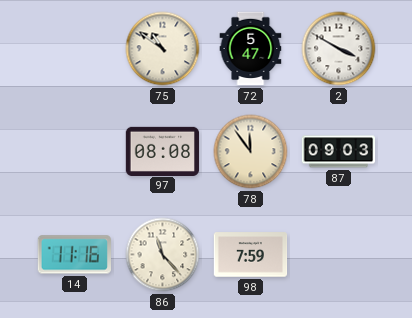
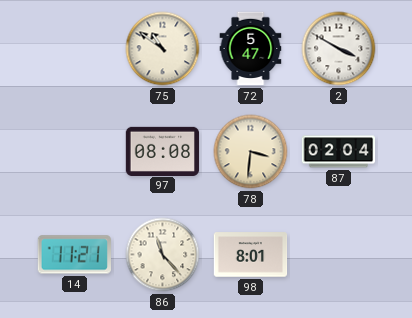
78: 11:54 -> 3:31 (251, 152)
87: 09:03 -> 02:04 (339, 152)
14: 11:16 -> 11:21 (74, 255)
98: 7:59 -> 8:01 (251, 255)
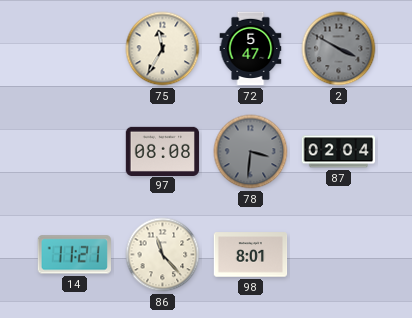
75: 10:51 -> 11:35 (163, 49)
2 dial: white -> grey (339, 49)
78 dial: cream -> grey (251, 152)
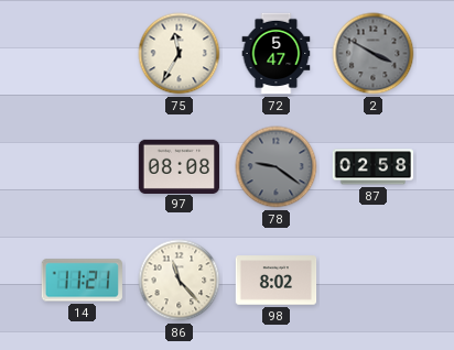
78: 3:31 -> 9:21 (277, 167)
87: 02:04 -> 02:58 (374, 167)
98: 8:01 -> 8:02 (277, 281)
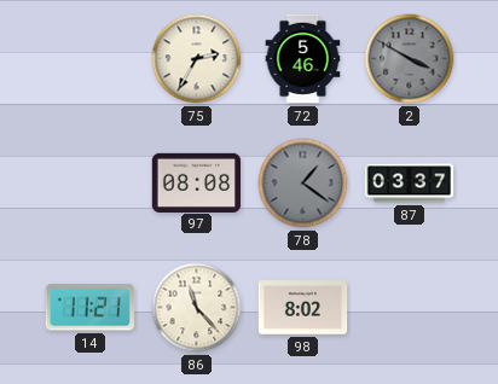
75: 11:35 -> 2:35 (197, 59)
72: 5:47 -> 5:46 (303, 59)
78: 9:21 -> 1:21 (303, 184)
87: 02:58 -> 03:37 (410, 184)
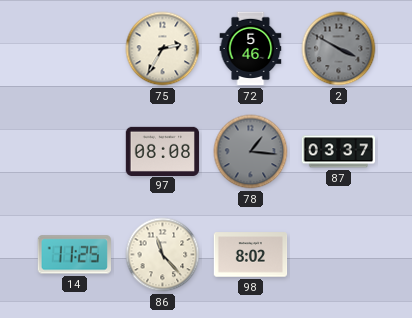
78: 1:21 -> 1:16 (251, 152)
14: 11:21 -> 11:25 (74, 255)
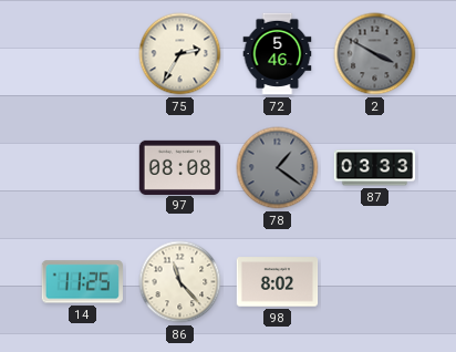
78: 1:16 -> 1:21 (278, 168)
87: 03:37 -> 03:33 (375, 168)
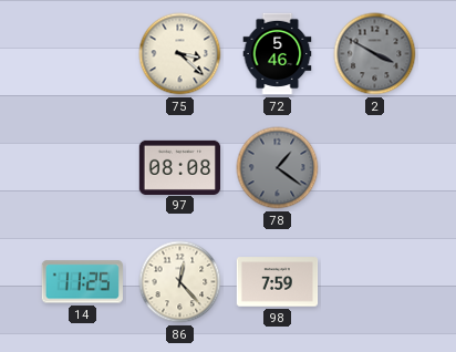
75: 2:35 -> 3:22 (180, 54)
87: 03:33 -> none (375, 168)
86: 11:23 -> 12:23 (180, 282)
98: 8:02 -> 7:59 (278, 282)
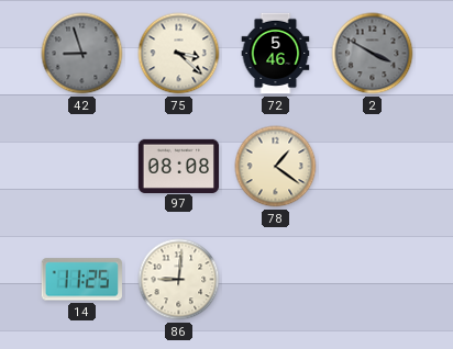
42: none -> 8:57 (82, 54)
78 dial: grey -> cream (276, 167)
86: 12:23 -> 9:01 (179, 280)
98: 7:59 -> none (278, 282)
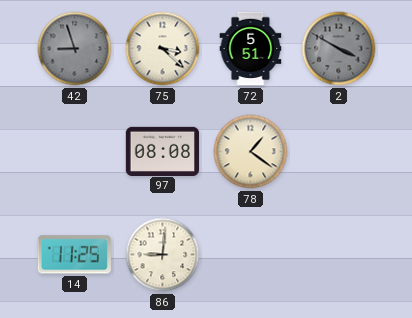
72: 5:46 -> 5:51 (251, 49)
